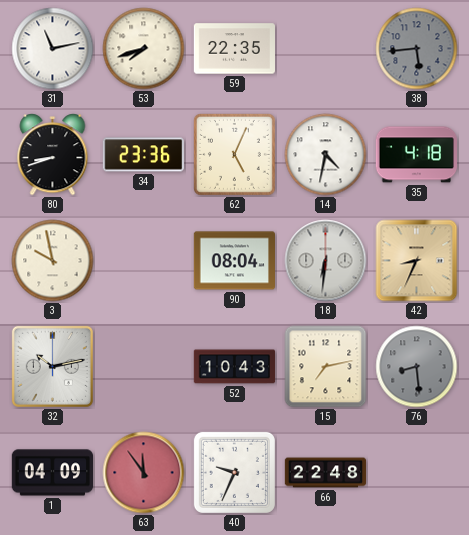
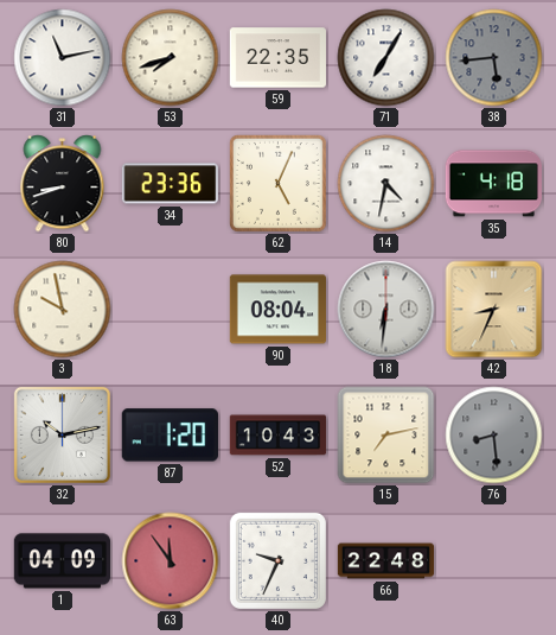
71: none -> 7:05 (386, 58)
87: none -> 1:20 (170, 436)
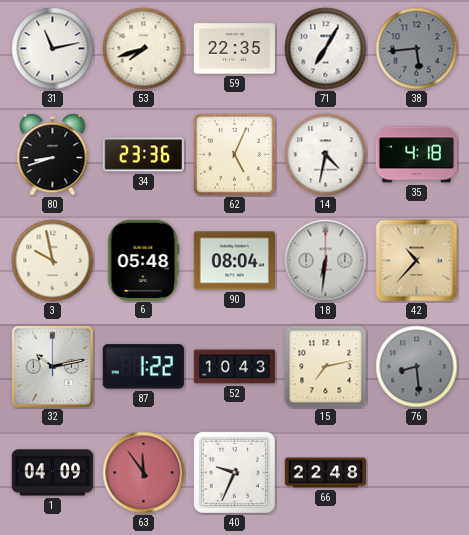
6: none -> 05:48 (144, 260)
42: 8:34 -> 10:37 (417, 261)
87: 1:20 -> 1:22 (143, 367)
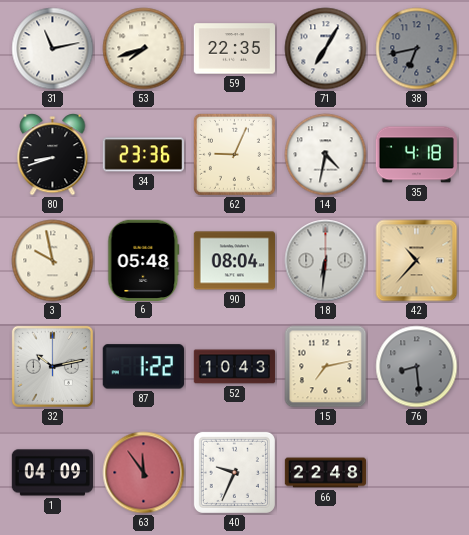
38: 5:44 -> 6:43 (417, 49)
62: 5:04 -> 9:04 (234, 154)
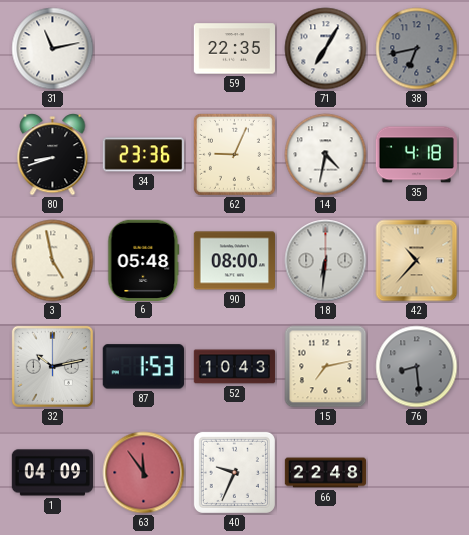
53: 7:42 -> none (144, 49)
3: 9:58 -> 4:58 (53, 261)
90: 08:04 -> 08:00 (235, 261)
87: 1:22 -> 1:53 (143, 367)
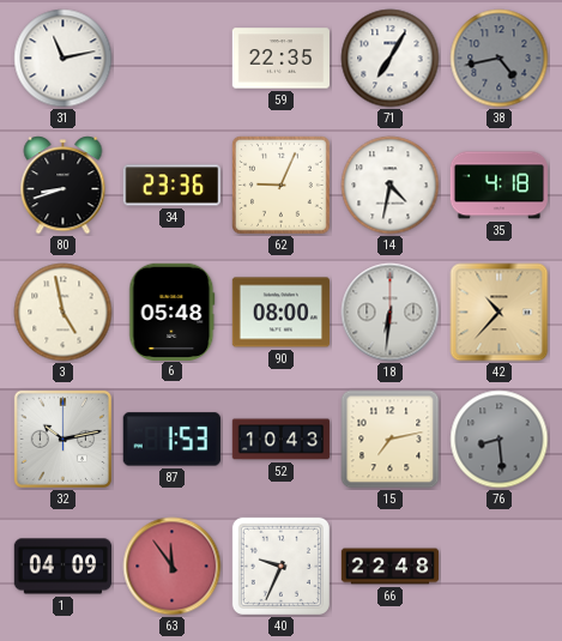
38: 6:43 -> 4:43 (500, 59)
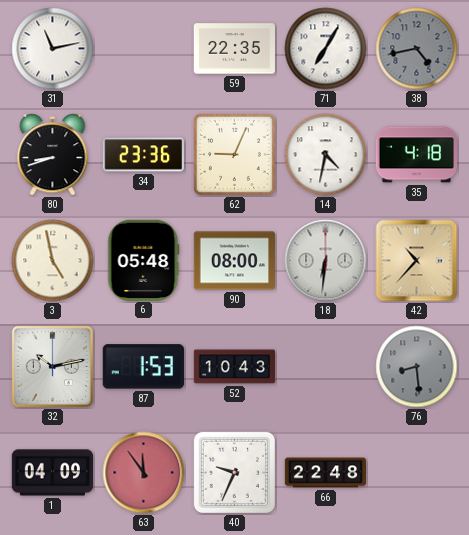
15: 7:13 -> none (391, 440)
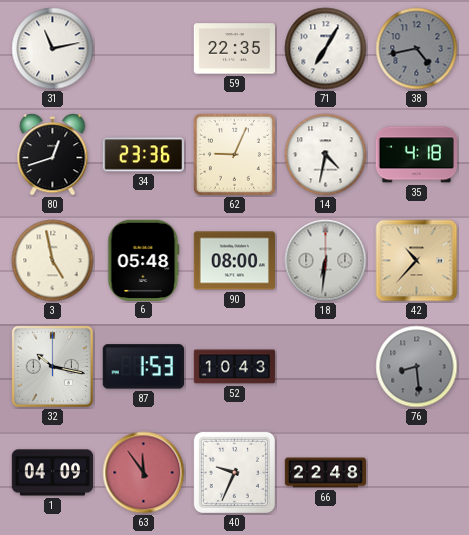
80: 8:42 -> 12:42 (53, 155)
32: 10:13 -> 10:17 (52, 366)
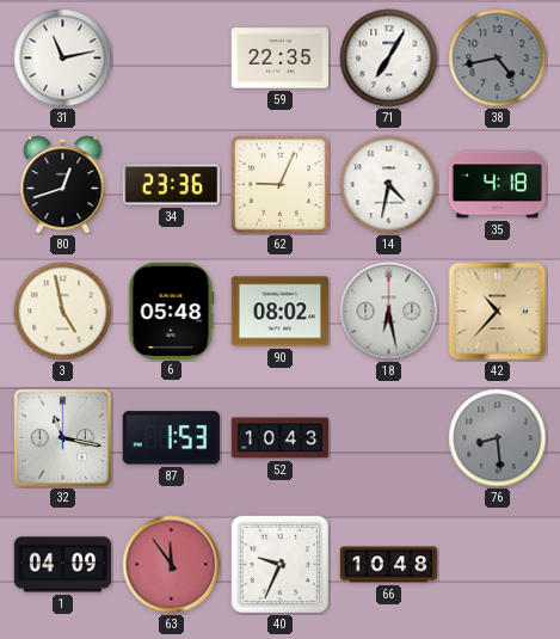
90: 08:00 -> 08:02 (281, 312)
18: 6:31 -> 6:28 (389, 312)
32: 10:17 -> 11:17 (62, 437)
66: 22:48 -> 10:48 (389, 565)
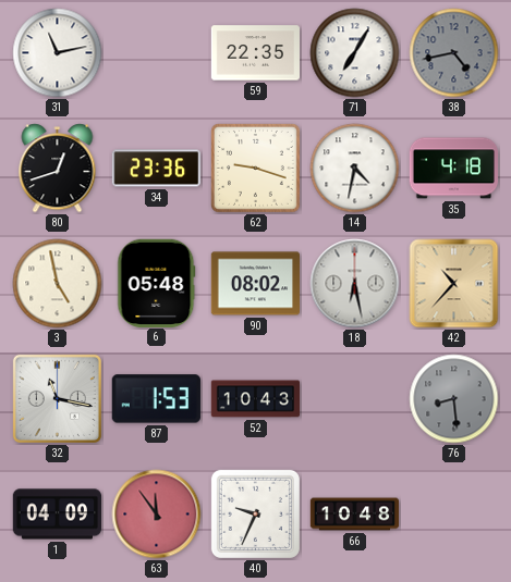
62: 9:04 -> 9:18 (255, 168)
